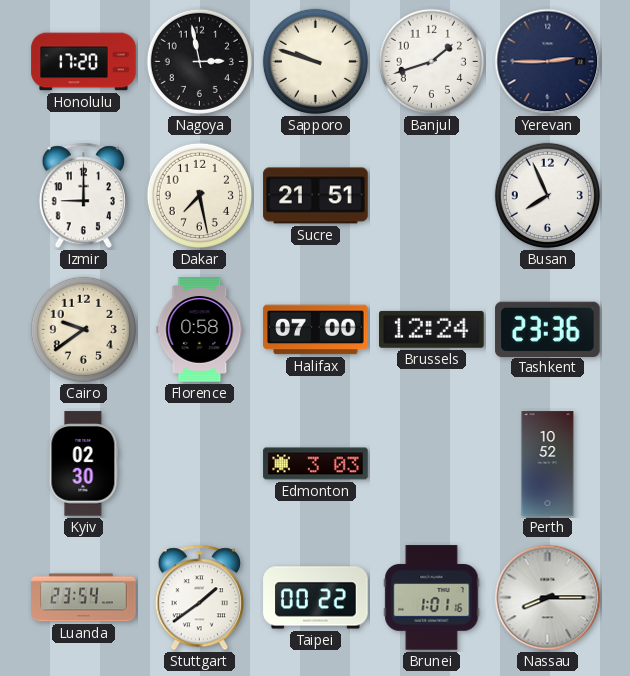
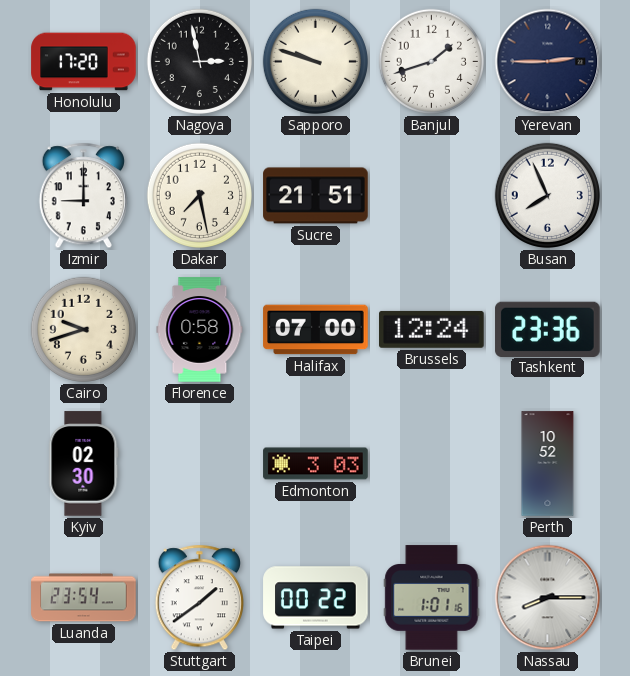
Cairo: 9:39 -> 9:42 (83, 329)
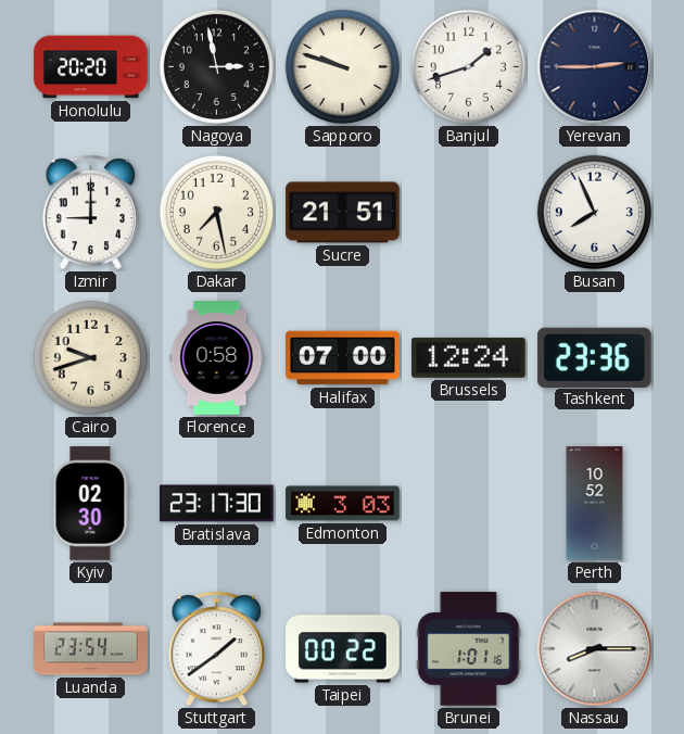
Honolulu: 17:20 -> 20:20 (91, 67)
Bratislava: none -> 23:17 (217, 504)
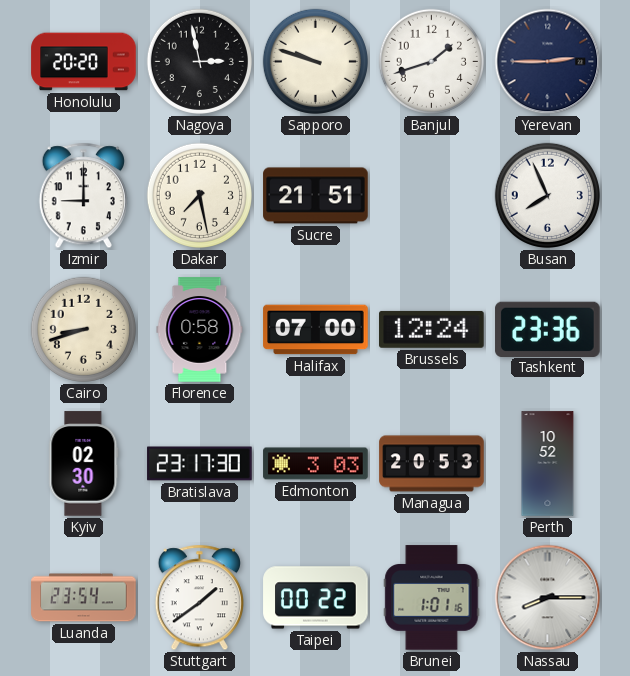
Cairo: 9:42 -> 8:42 (83, 329)
Managua: none -> 20:53 (432, 464)
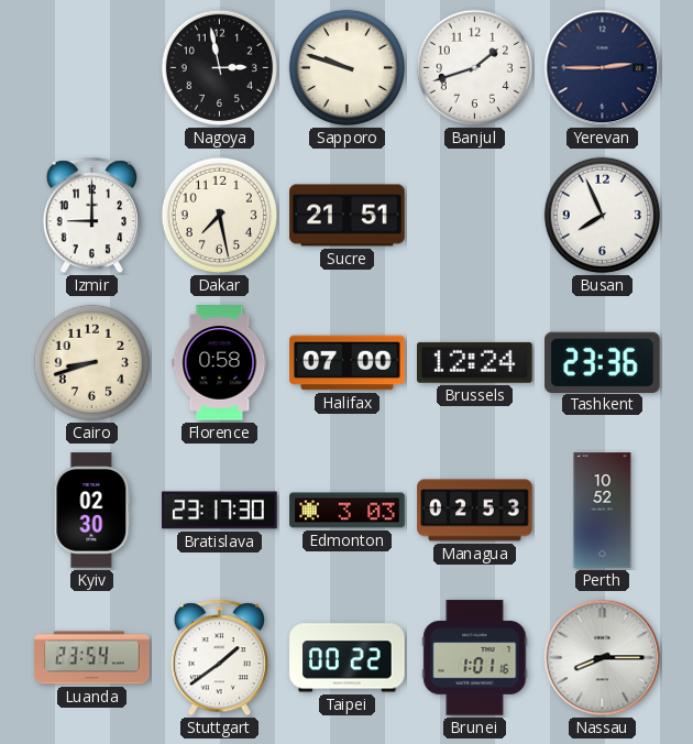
Honolulu: 20:20 -> none (84, 62)
Managua: 20:53 -> 02:53 (475, 511)
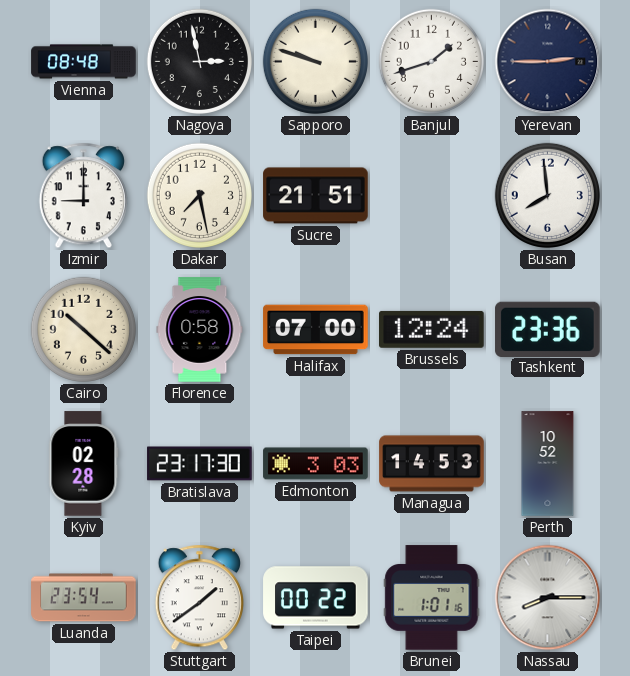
Vienna: none -> 08:48 (84, 62)
Busan: 7:56 -> 7:59 (547, 195)
Cairo: 8:42 -> 10:22 (83, 329)
Kyiv: 02:30 -> 02:28 (84, 464)
Managua: 02:53 -> 14:53 (432, 464)
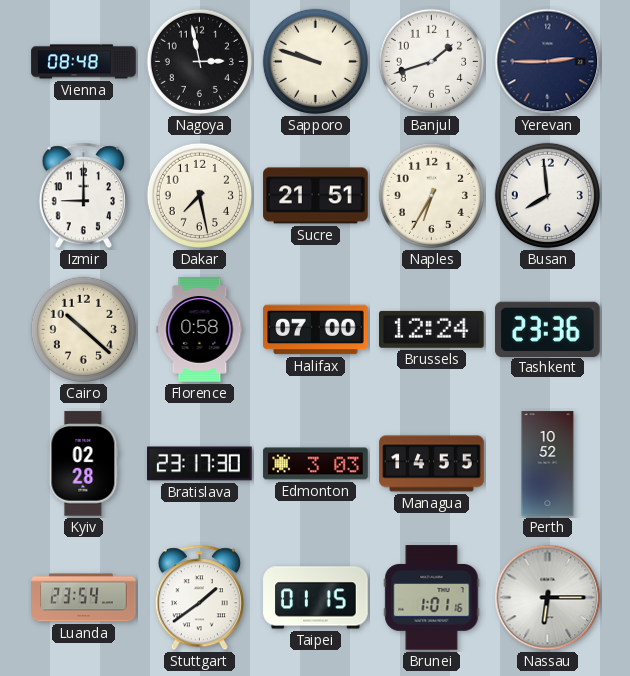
Naples: none -> 6:35 (431, 195)
Managua: 14:53 -> 14:55 (432, 464)
Taipei: 00:22 -> 01:15 (316, 598)
Nassau: 8:15 -> 6:15 (548, 598)
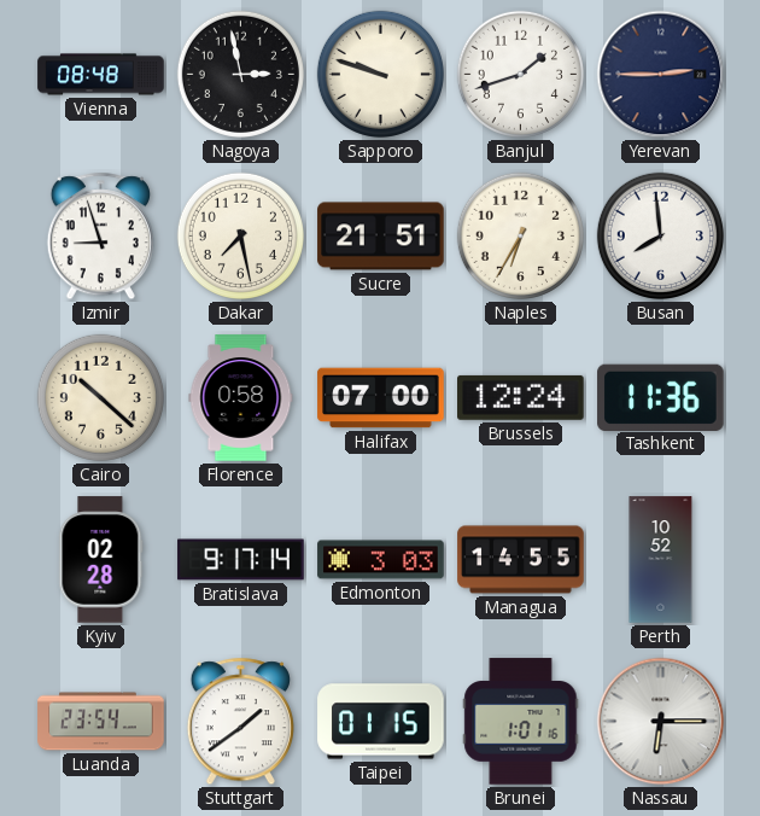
Izmir: 9:00 -> 8:57 (100, 237)
Tashkent: 23:36 -> 11:36 (661, 397)
Bratislava: 23:17 -> 9:17 (241, 560)
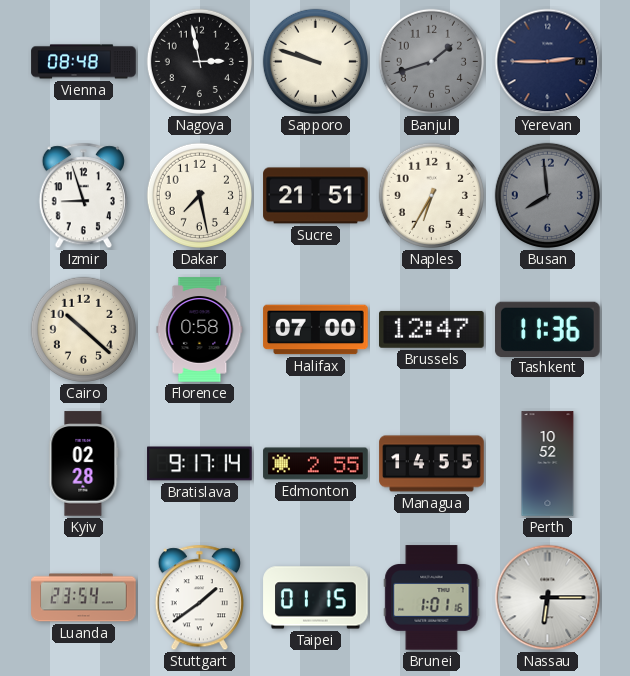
Banjul dial: white -> grey (431, 61)
Busan dial: white -> grey (547, 195)
Brussels: 12:24 -> 12:47 (432, 329)
Edmonton: 3:03 -> 2:55 (316, 464)
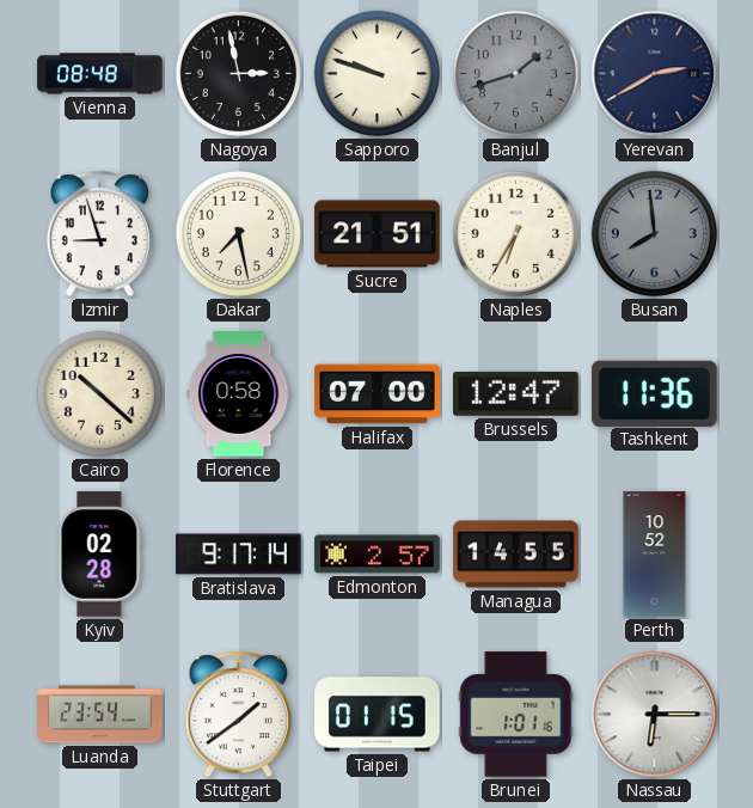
Yerevan: 2:45 -> 2:40 (655, 74)
Edmonton: 2:55 -> 2:57 (378, 555)
